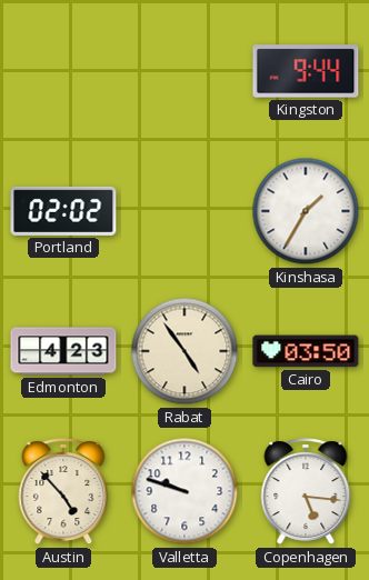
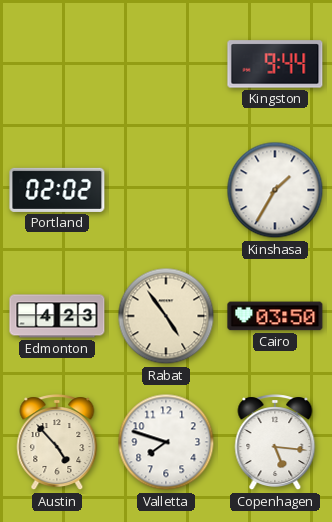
Valletta: 9:48 -> 7:48 (166, 442)
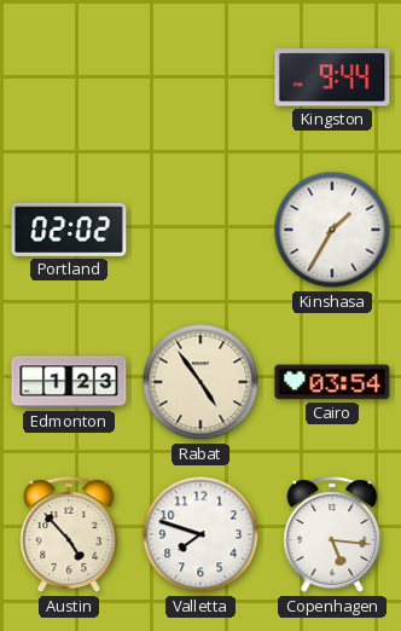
Edmonton: 4:23 -> 1:23 (69, 382)
Cairo: 03:50 -> 03:54 (332, 382)
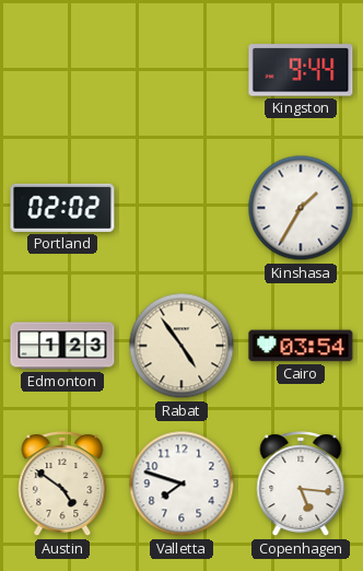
Austin: 4:53 -> 4:51 (62, 485)
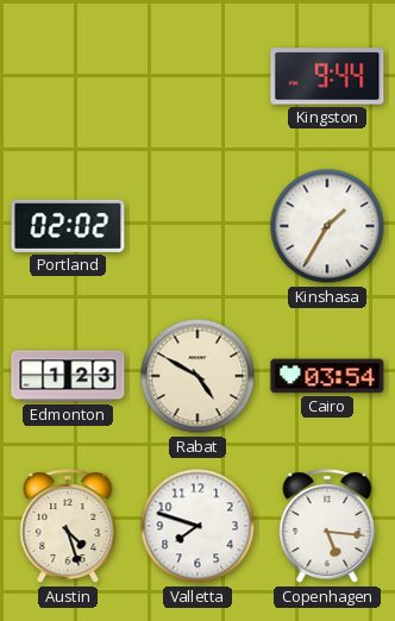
Rabat: 4:54 -> 4:50 (197, 376)
Austin: 4:51 -> 4:27 (68, 527)
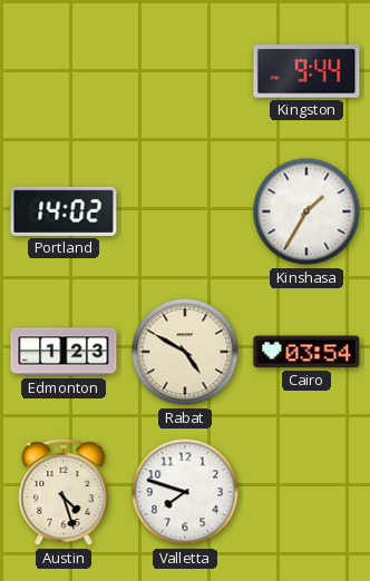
Portland: 02:02 -> 14:02 (64, 211)
Copenhagen: 5:16 -> none (327, 527)
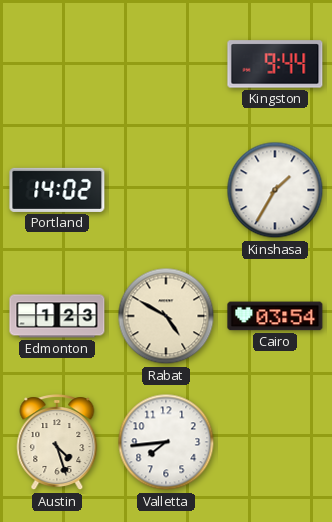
Valletta: 7:48 -> 7:44 (166, 442)
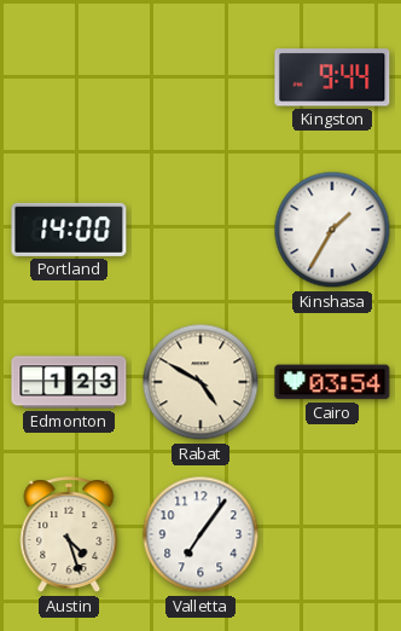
Portland: 14:02 -> 14:00 (69, 230)
Valletta: 7:44 -> 7:06 (200, 534)
